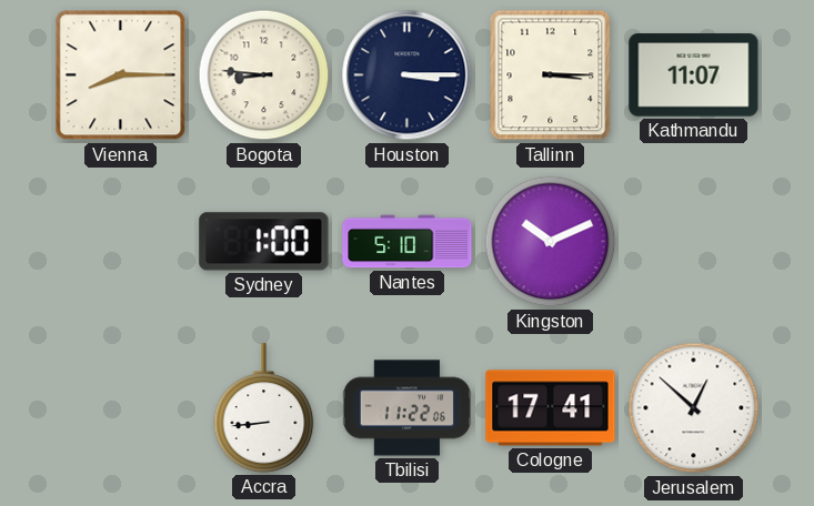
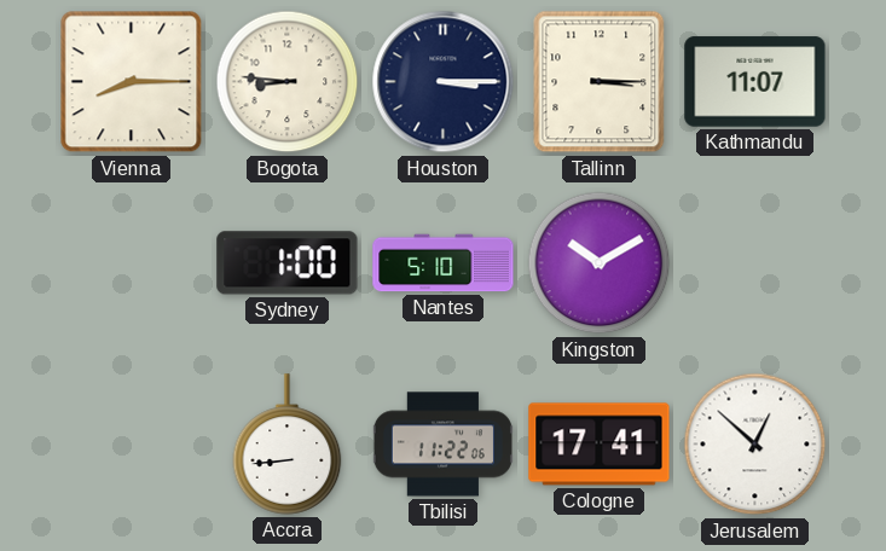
Kingston: 10:11 -> 10:10 (600, 263)
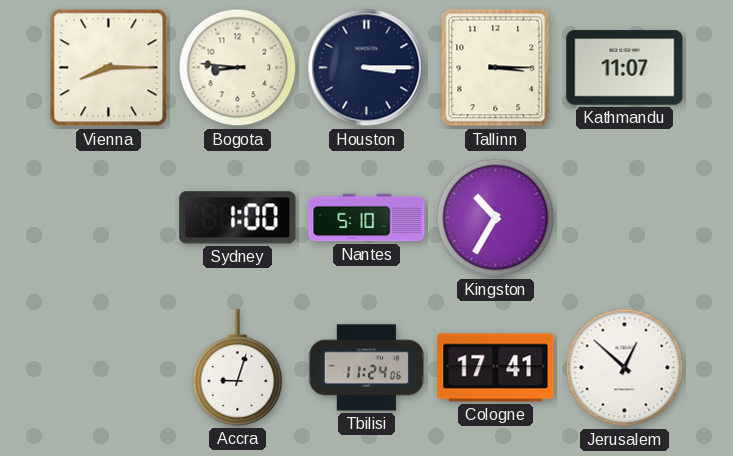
Kingston: 10:10 -> 10:35 (496, 218)
Accra: 8:44 -> 9:03 (238, 368)
Tbilisi: 11:22 -> 11:24 (366, 368)
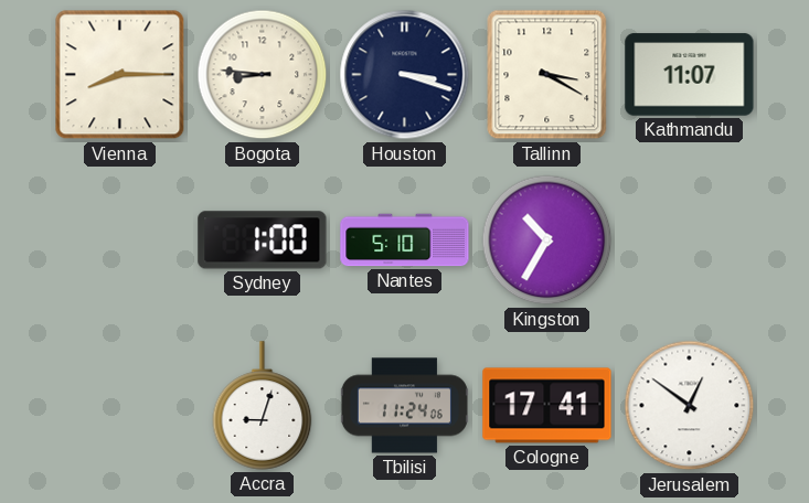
Houston: 3:15 -> 3:18 (405, 75)
Tallinn: 3:15 -> 3:20 (547, 75)
Jerusalem: 12:52 -> 12:51 (690, 406)
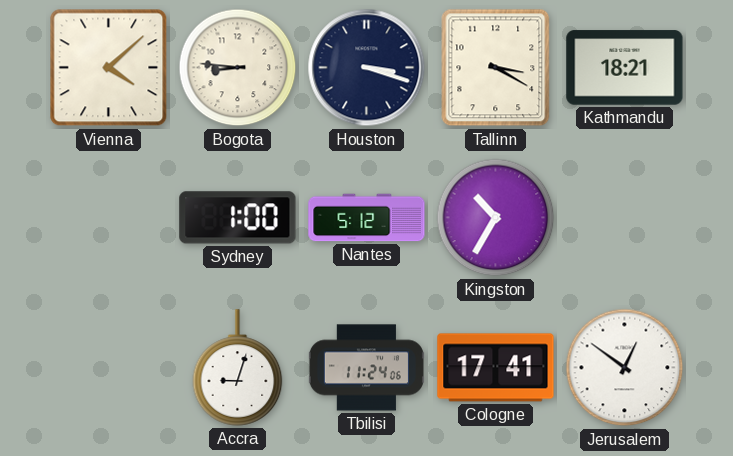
Vienna: 8:15 -> 4:08 (109, 68)
Kathmandu: 11:07 -> 18:21 (625, 68)
Nantes: 5:10 -> 5:12 (367, 218)
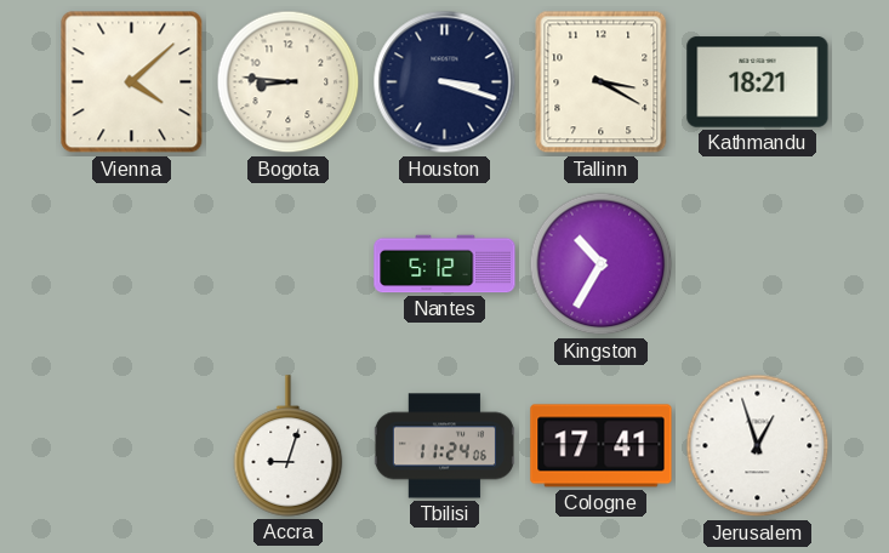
Sydney: 1:00 -> none (238, 218)
Jerusalem: 12:51 -> 12:57 (758, 446)
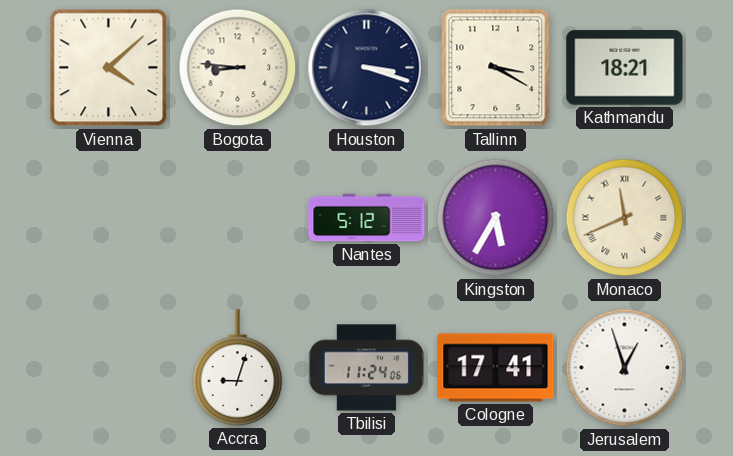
Kingston: 10:35 -> 5:35 (496, 218)
Monaco: none -> 11:41 (625, 218)
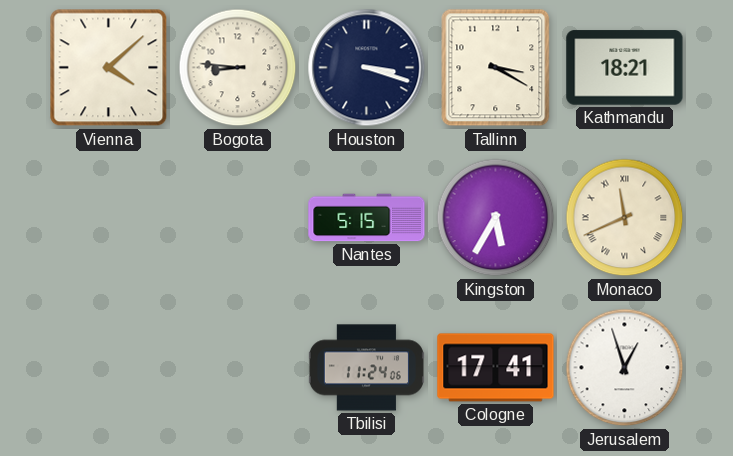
Nantes: 5:12 -> 5:15 (367, 218)
Accra: 9:03 -> none (238, 368)
